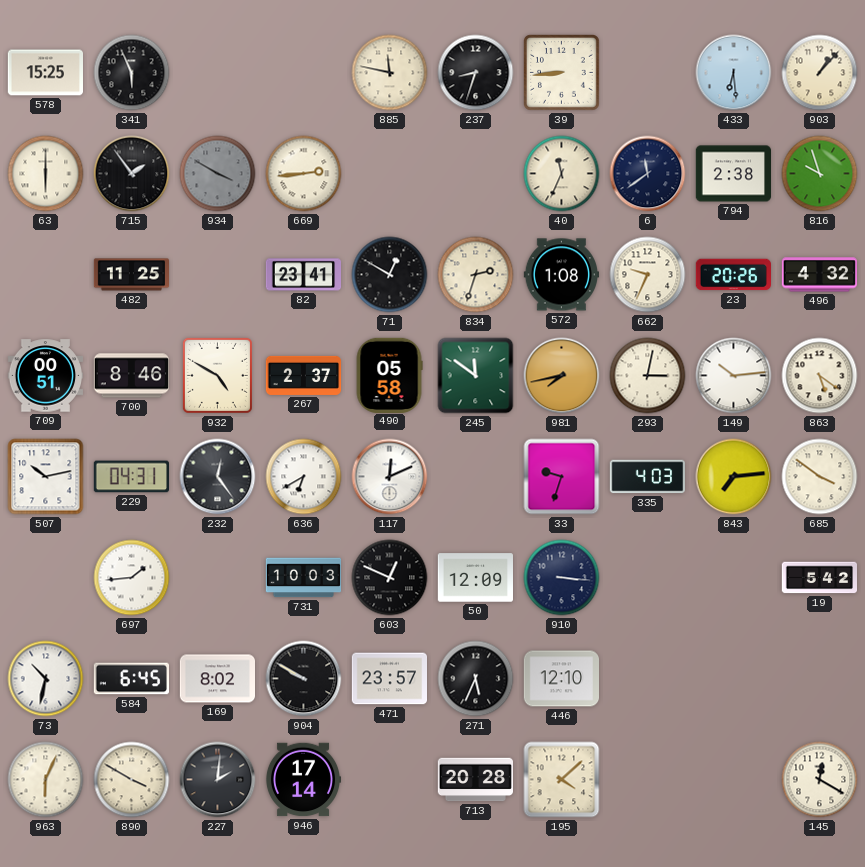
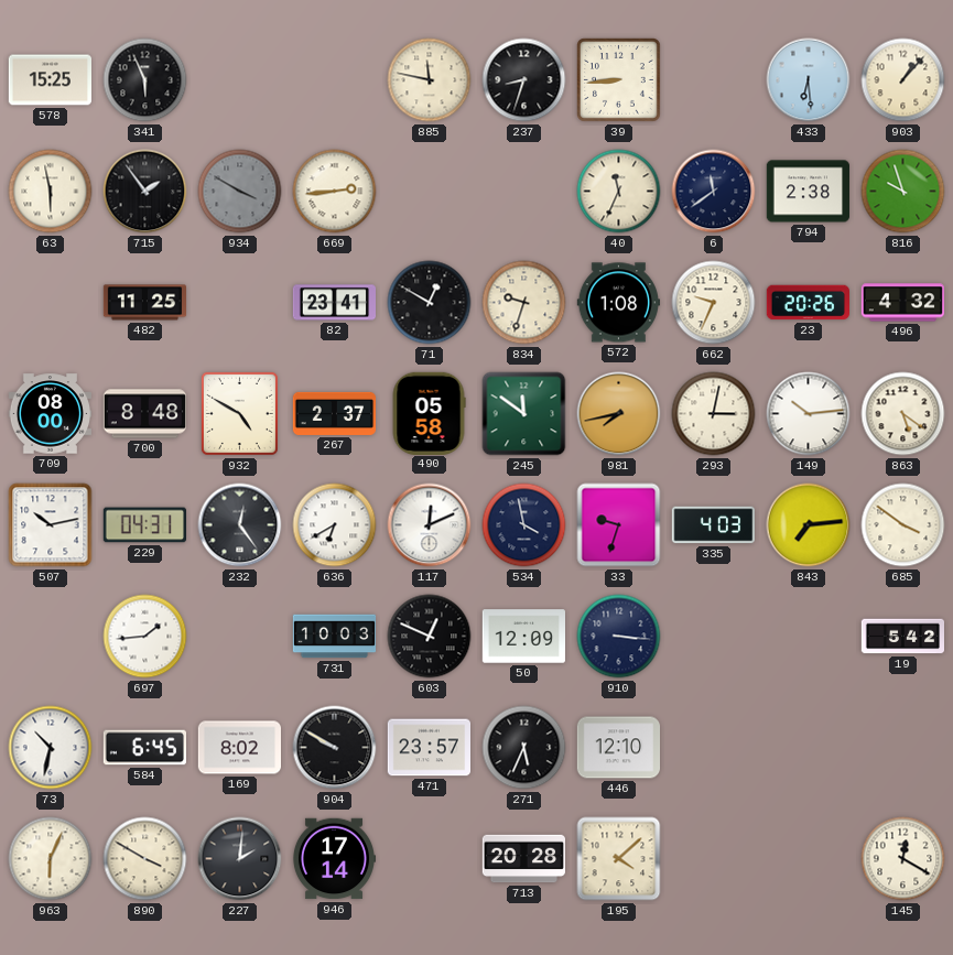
63: 6:00 -> 5:58 (51, 192)
834: 2:33 -> 9:33 (524, 303)
709: 00:51 -> 08:00 (50, 414)
700: 8:46 -> 8:48 (144, 414)
534: none -> 3:58 (524, 525)
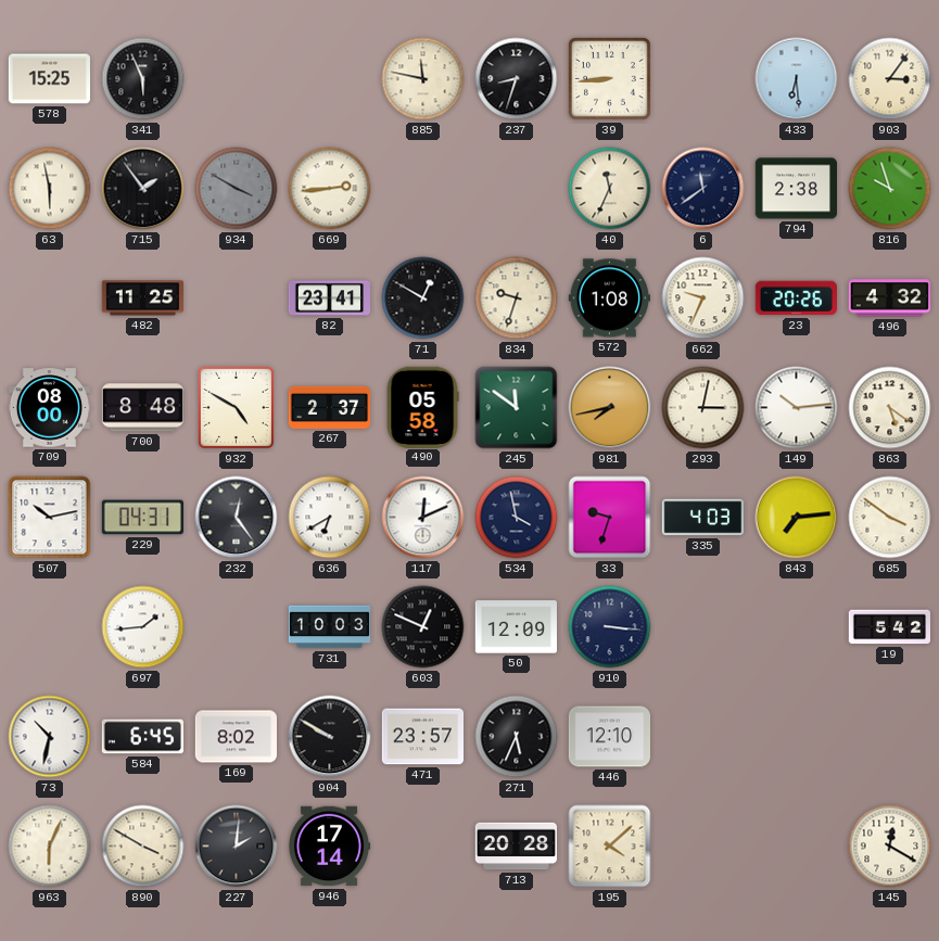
903: 1:07 -> 3:06 (890, 79)
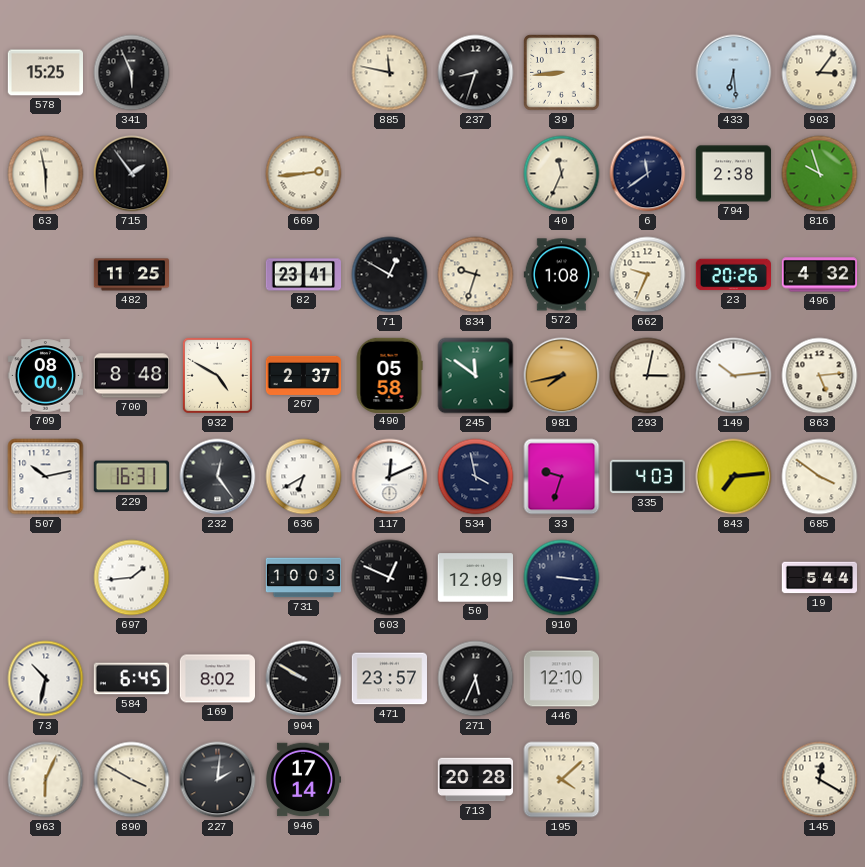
934: 3:50 -> none (237, 189)
863: 5:21 -> 5:14 (820, 376)
229: 04:31 -> 16:31 (131, 477)
19: 5:42 -> 5:44 (820, 578)
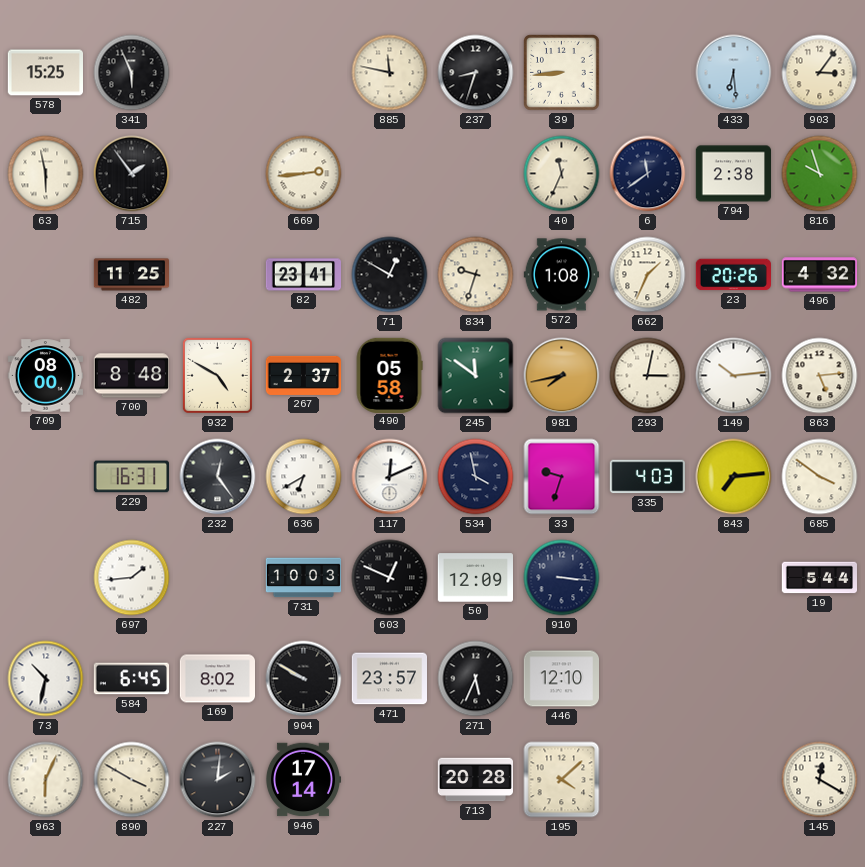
662: 9:34 -> 1:34 (648, 275)
507: 10:13 -> none (46, 477)
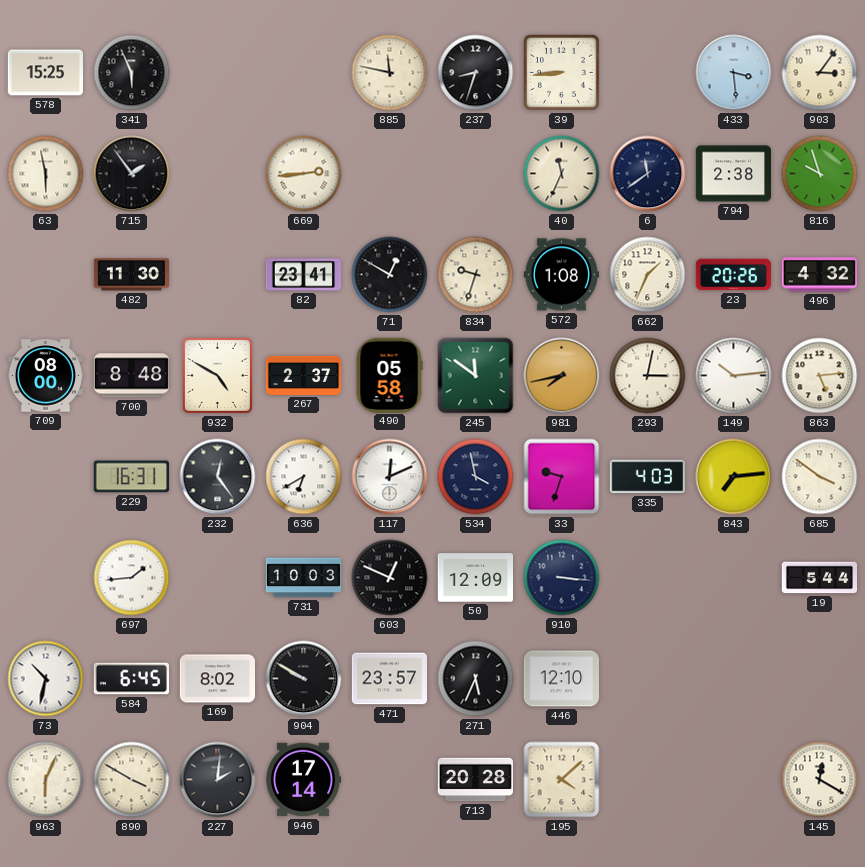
433: 6:29 -> 3:29 (734, 73)
482: 11:25 -> 11:30 (132, 275)
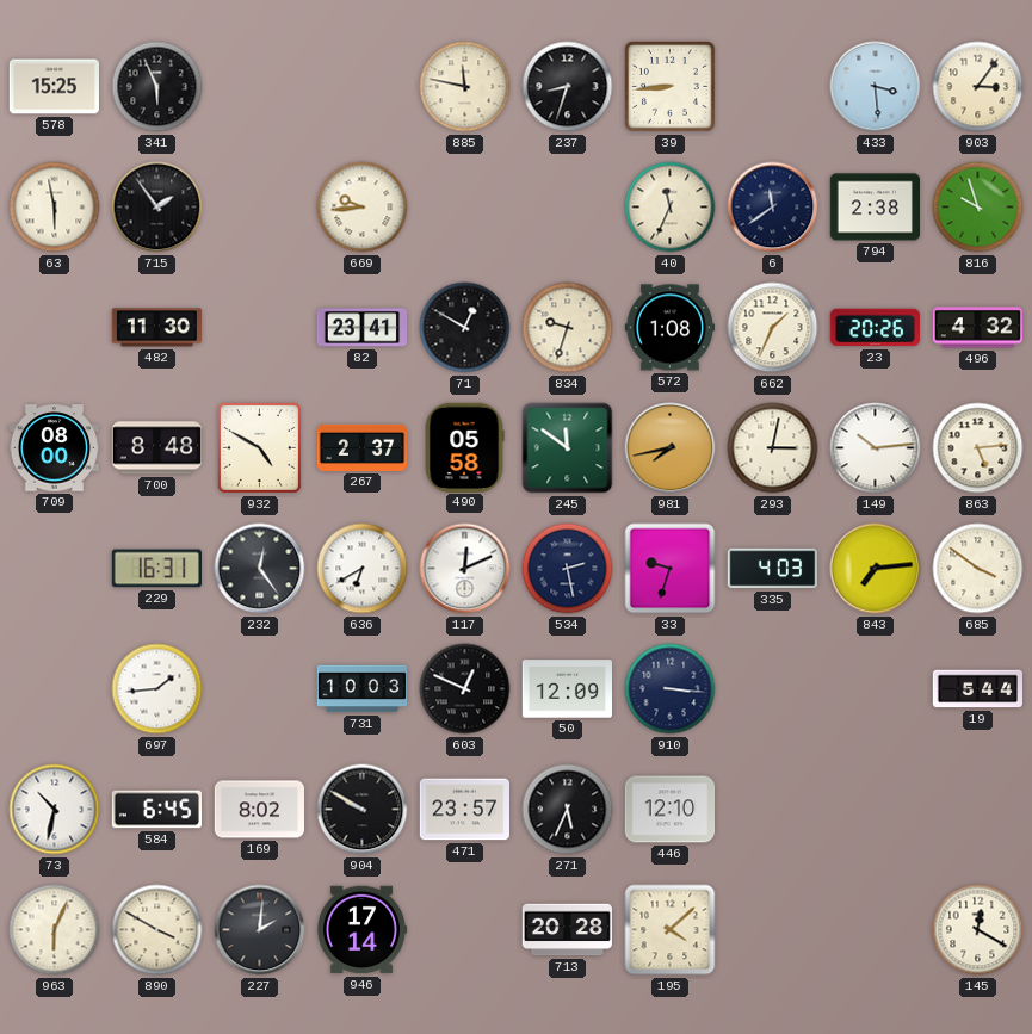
669: 2:44 -> 9:44 (363, 208)
534: 3:58 -> 2:28 (568, 569)
